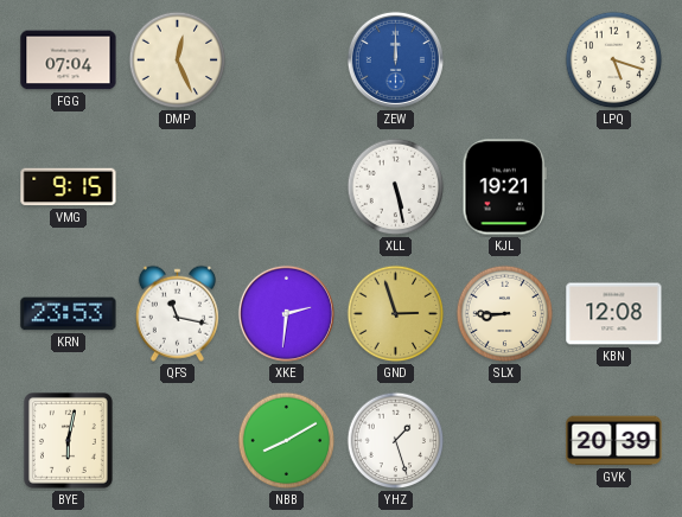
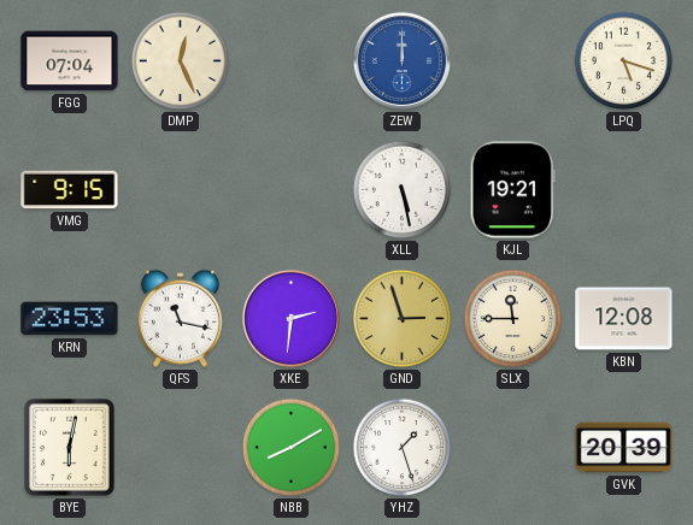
SLX: 8:45 -> 11:45 (513, 319)
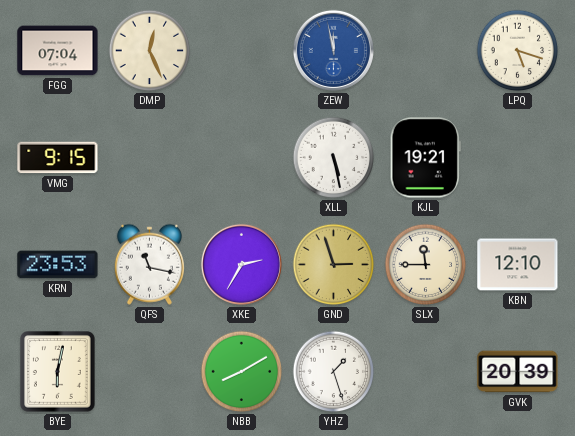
ZEW: 12:00 -> 11:58 (333, 50)
XKE: 2:31 -> 2:35 (241, 264)
KBN: 12:08 -> 12:10 (518, 265)
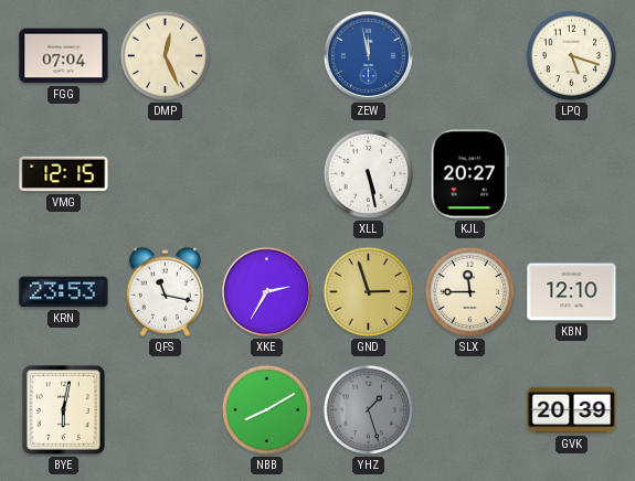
VMG: 9:15 -> 12:15 (64, 174)
KJL: 19:21 -> 20:27 (469, 174)
YHZ dial: white -> grey (369, 410)
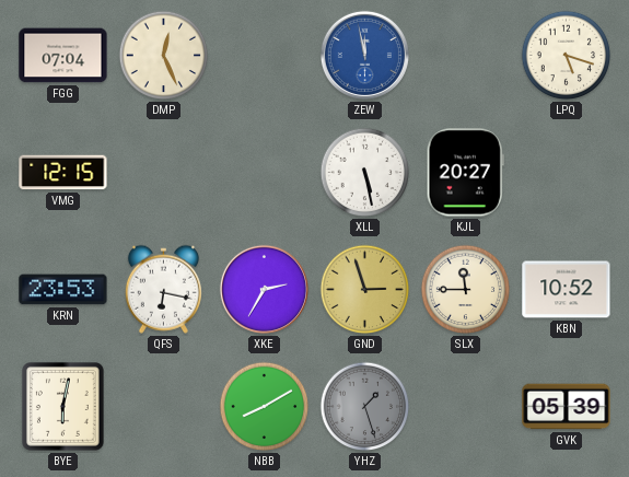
QFS: 11:17 -> 6:17 (163, 289)
KBN: 12:10 -> 10:52 (567, 290)
GVK: 20:39 -> 05:39 (567, 407)
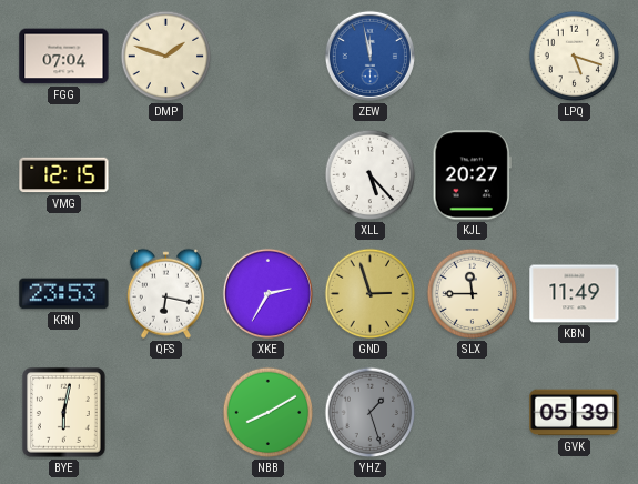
DMP: 12:26 -> 1:48 (166, 57)
XLL: 5:28 -> 5:23 (371, 175)
KBN: 10:52 -> 11:49 (575, 294)
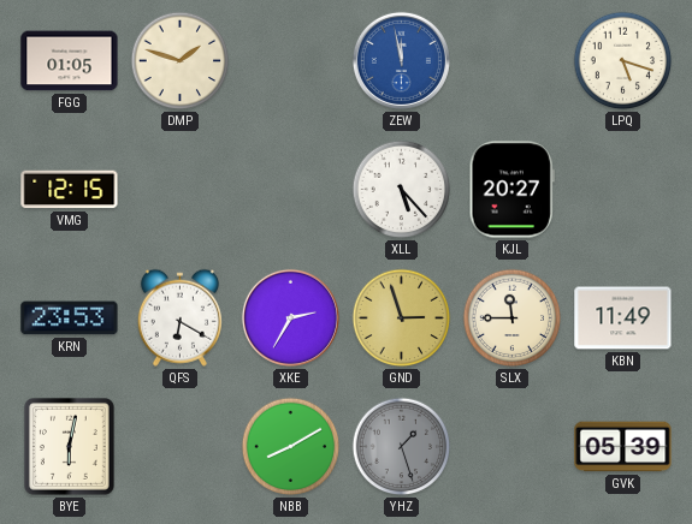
FGG: 07:04 -> 01:05 (70, 61)
QFS: 6:17 -> 6:20 (179, 317)
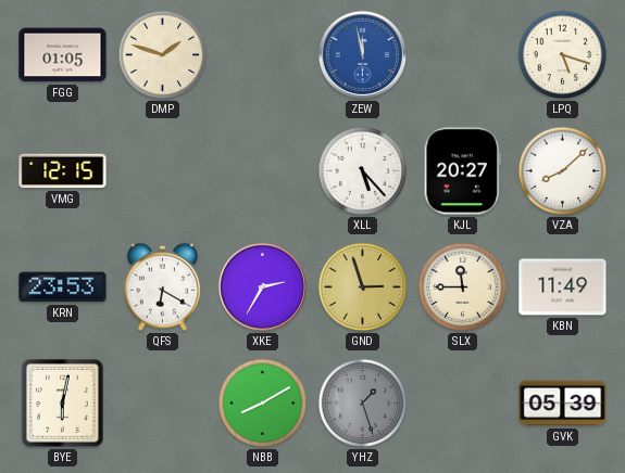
VZA: none -> 8:08 (563, 171)
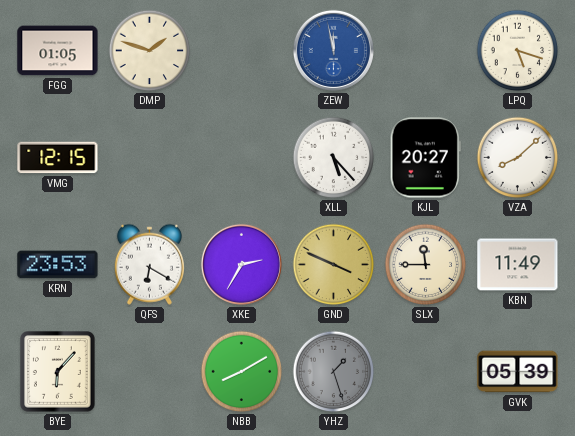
GND: 2:57 -> 3:49 (334, 265)
BYE: 6:02 -> 6:07 (57, 372)
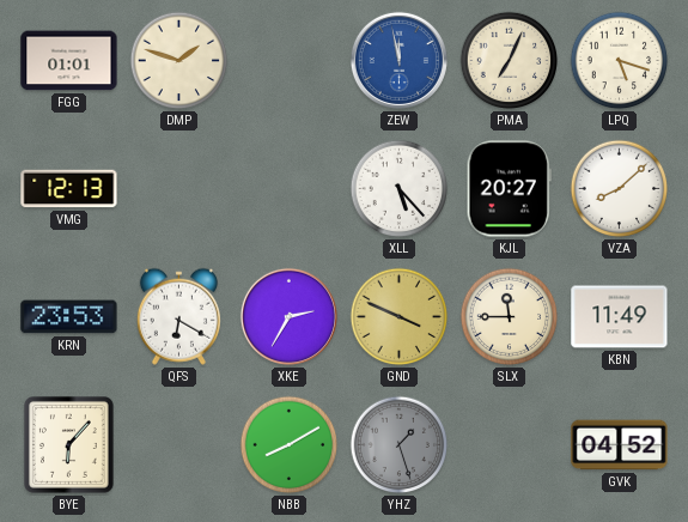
FGG: 01:05 -> 01:01 (69, 61)
PMA: none -> 7:04 (510, 61)
VMG: 12:15 -> 12:13 (69, 189)
GVK: 05:39 -> 04:52 (620, 445)
